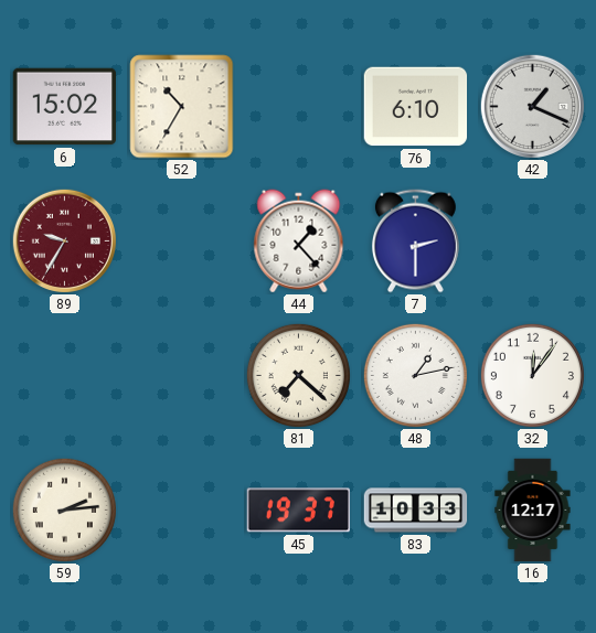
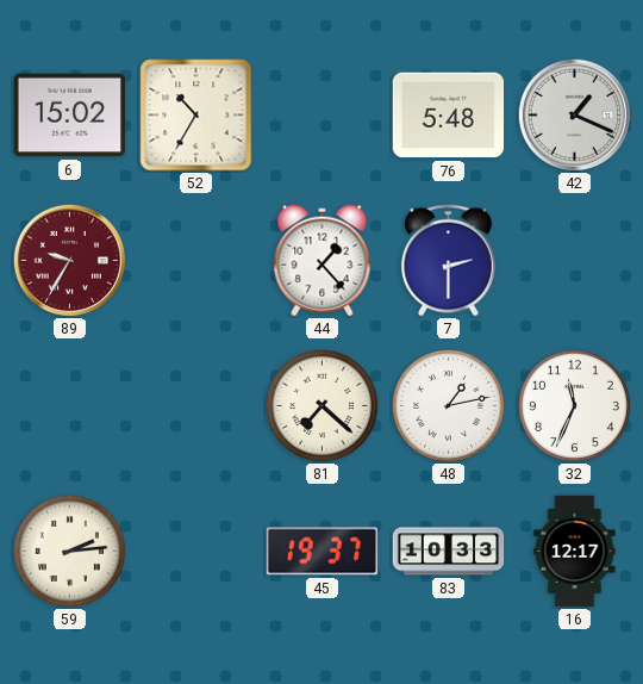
76: 6:10 -> 5:48 (449, 116)
32: 12:06 -> 11:34 (574, 405)
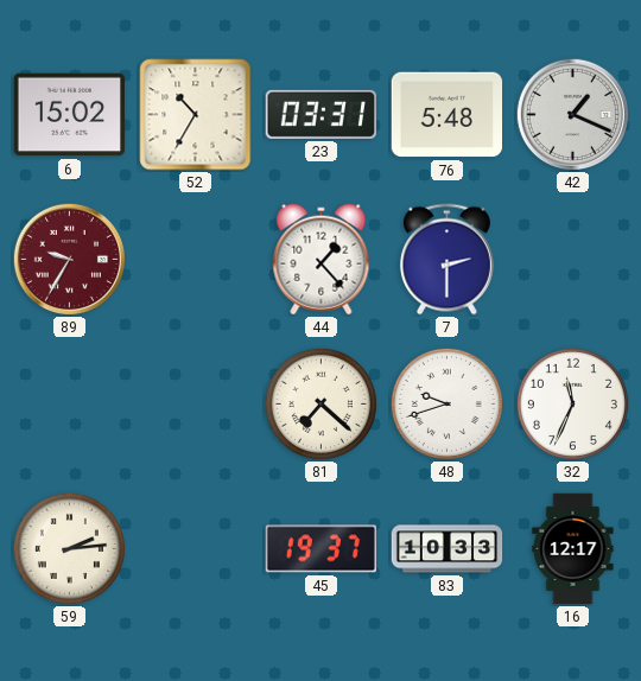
23: none -> 03:31 (320, 114)
48: 1:13 -> 9:42 (446, 403)
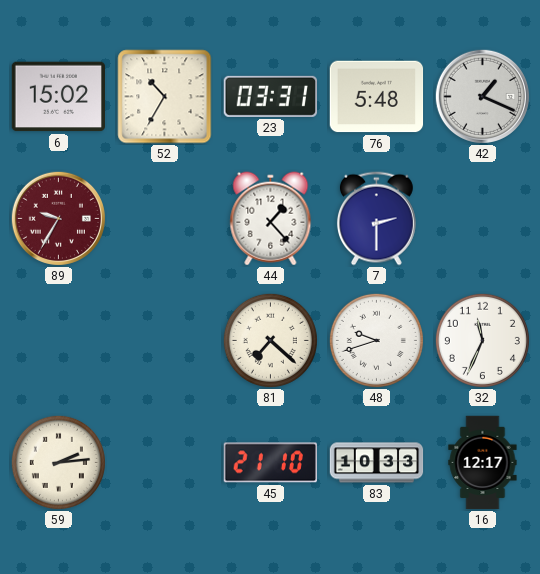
45: 19:37 -> 21:10 (270, 463)
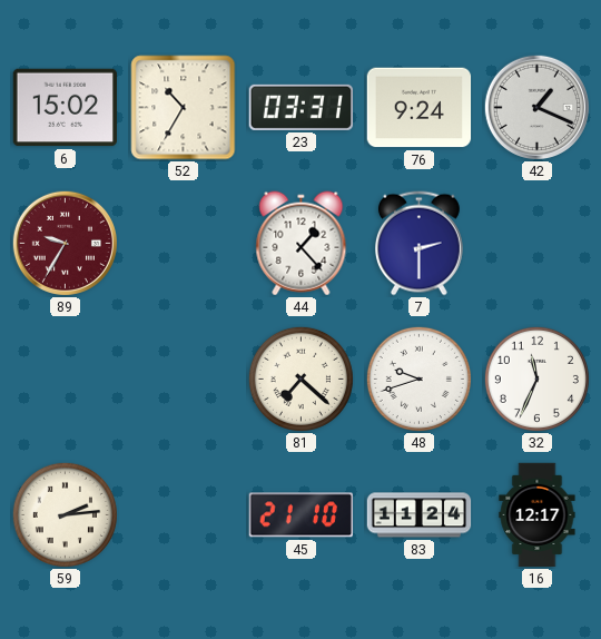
76: 5:48 -> 9:24 (420, 108)
83: 10:33 -> 11:24 (420, 515)
